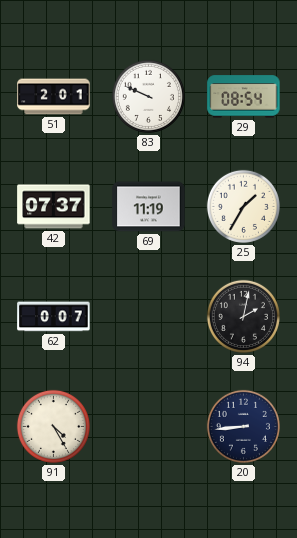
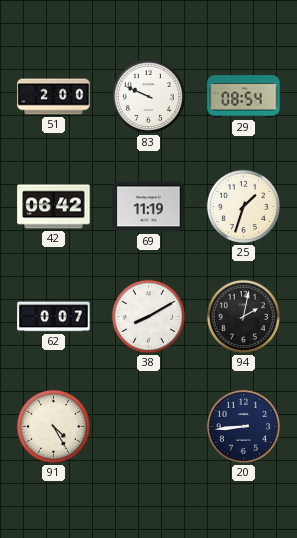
51: 2:01 -> 2:00 (54, 97)
42: 07:37 -> 06:42 (54, 207)
25: 1:35 -> 1:33 (243, 206)
38: none -> 8:10 (148, 316)
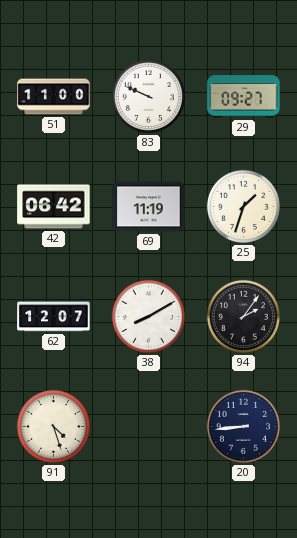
51: 2:00 -> 11:00 (54, 97)
29: 08:54 -> 09:27 (244, 97)
62: 0:07 -> 12:07 (54, 317)
94: 2:02 -> 2:06 (243, 316)
91: 4:25 -> 4:27 (53, 426)
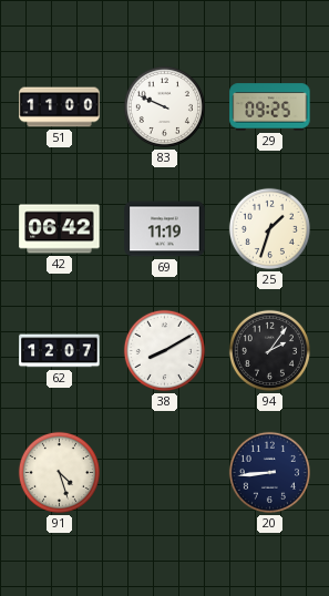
29: 09:27 -> 09:25 (270, 107)
